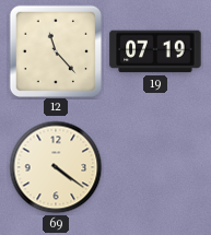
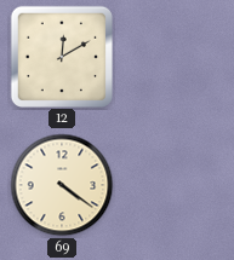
12: 11:23 -> 12:10 (61, 56)
19: 07:19 -> none (155, 51)
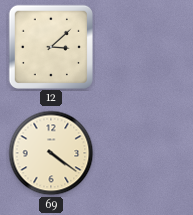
12: 12:10 -> 3:08 (50, 46)
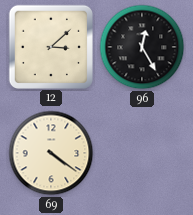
96: none -> 12:25 (142, 47)
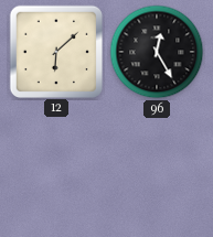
12: 3:08 -> 6:08 (55, 51)
69: 4:21 -> none (51, 153)
